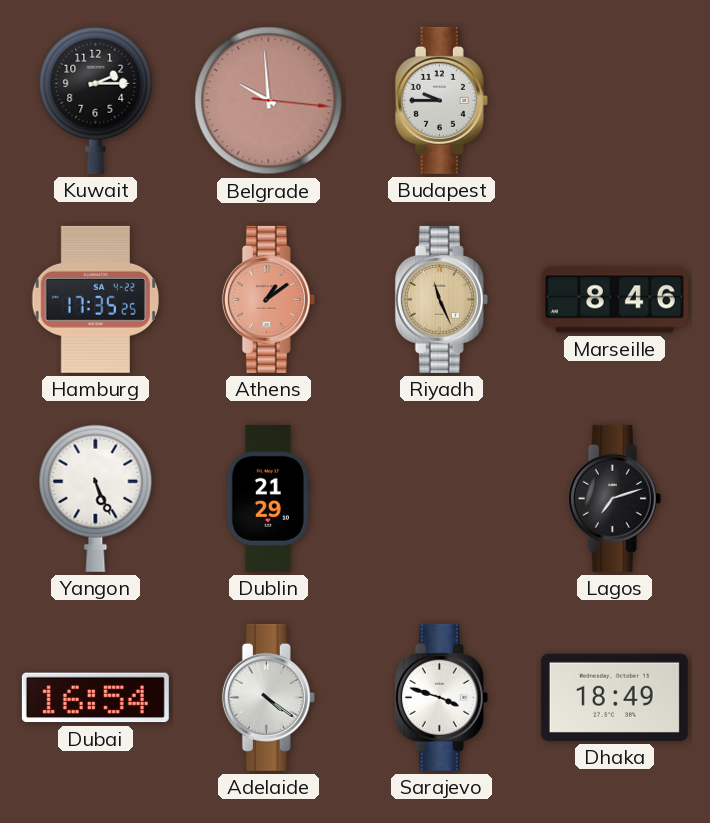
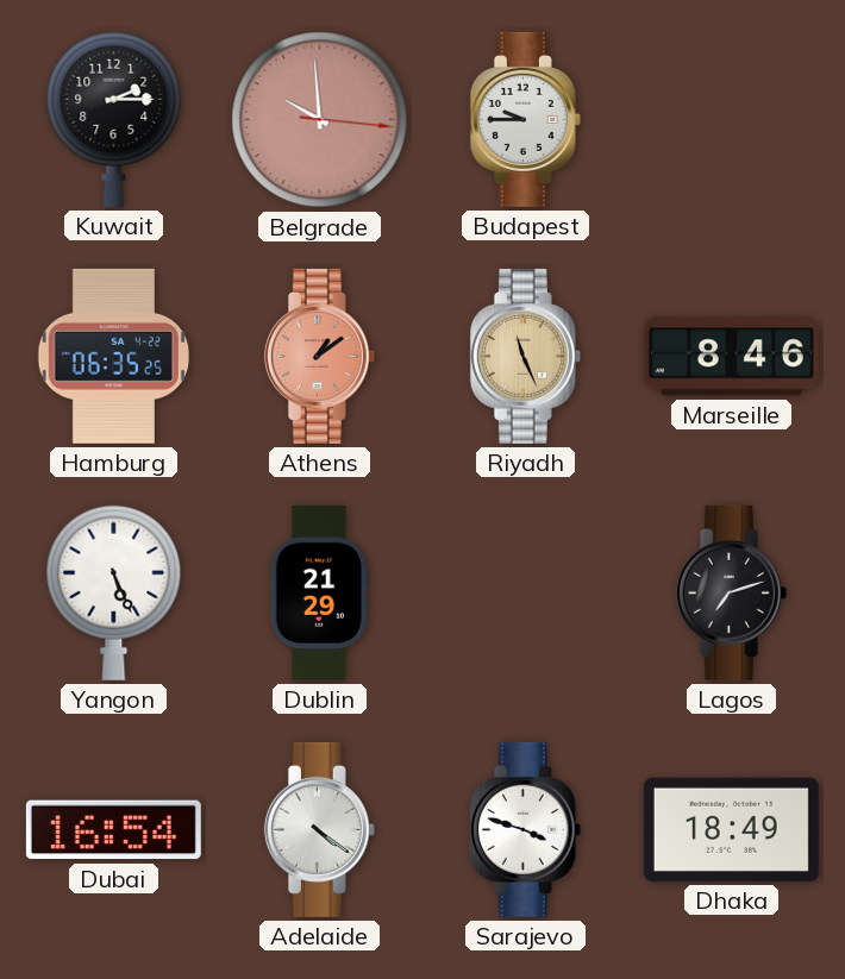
Hamburg: 17:35 -> 06:35 (113, 356)
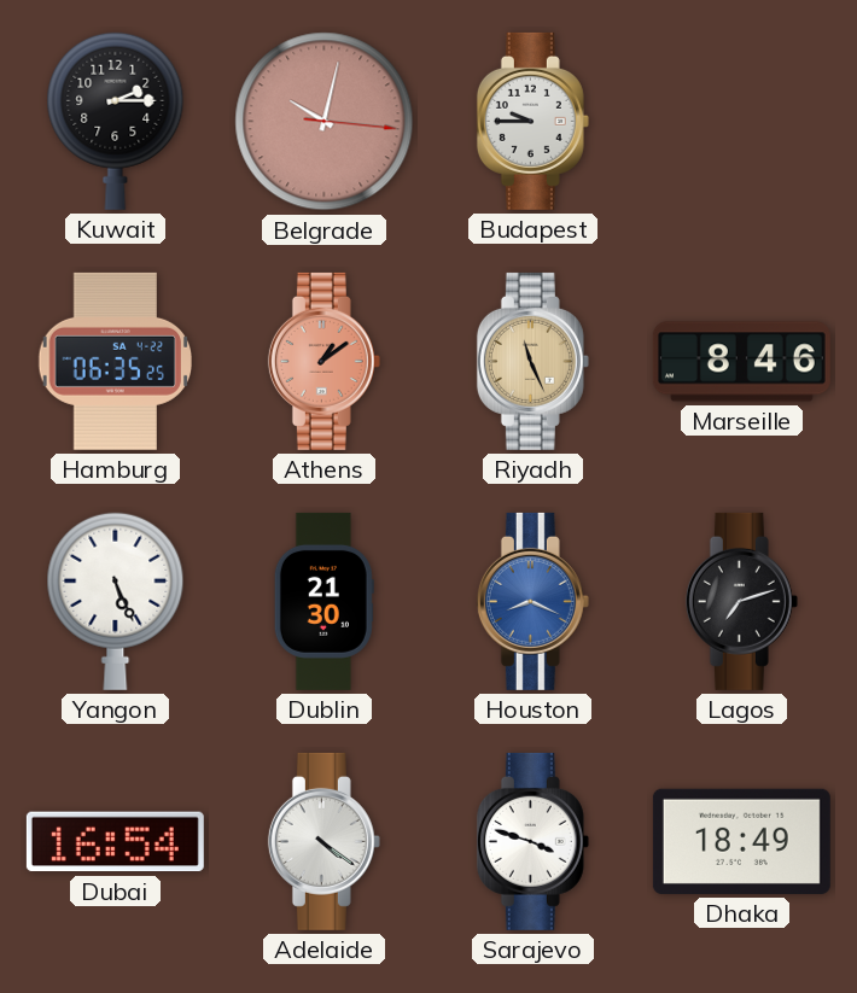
Belgrade: 9:59 -> 10:02 (325, 122)
Dublin: 21:29 -> 21:30 (323, 601)
Houston: none -> 8:19 (532, 601)
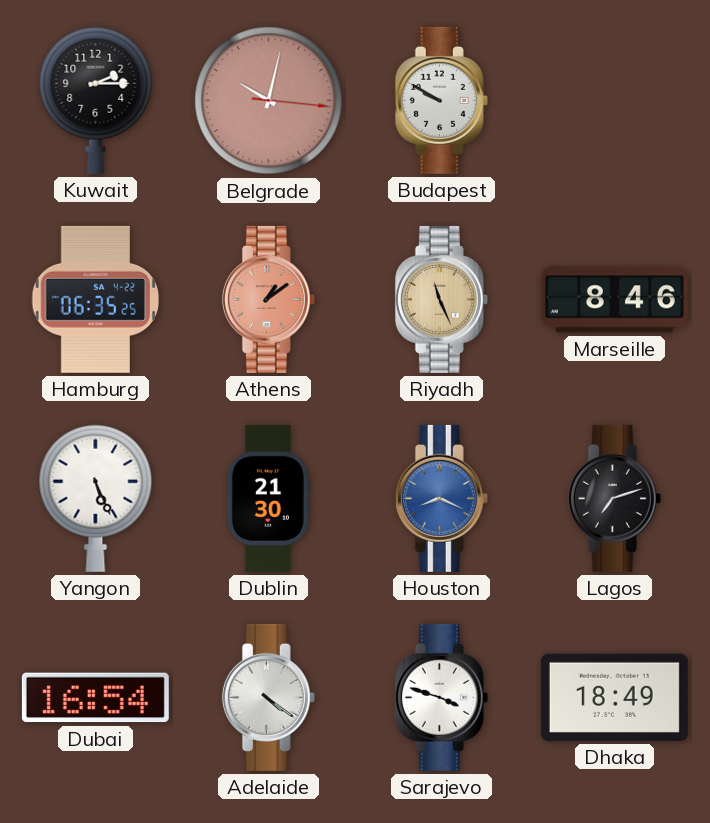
Budapest: 9:45 -> 9:50 (441, 100)
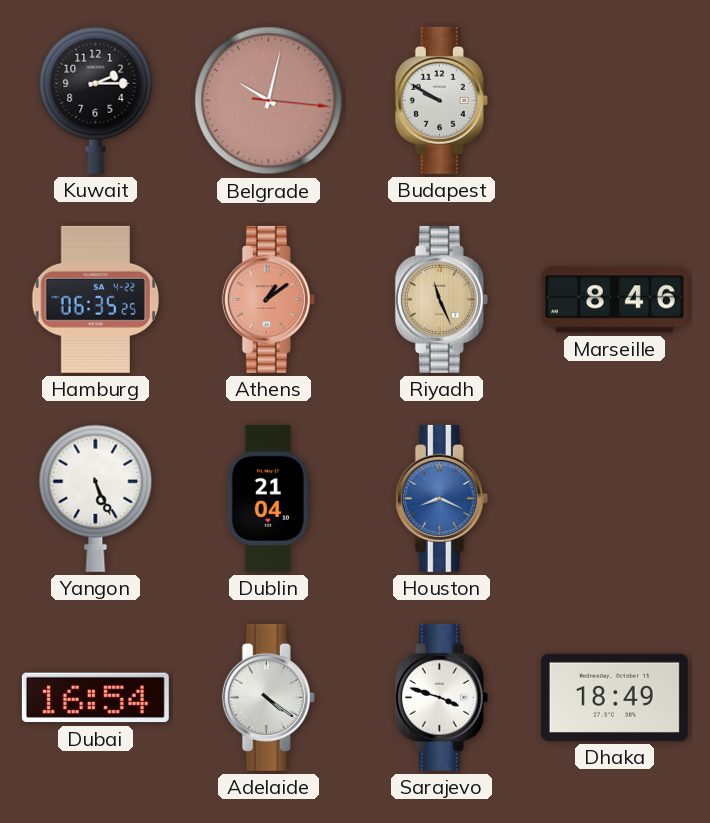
Dublin: 21:30 -> 21:04 (268, 498)
Lagos: 7:12 -> none (614, 498)
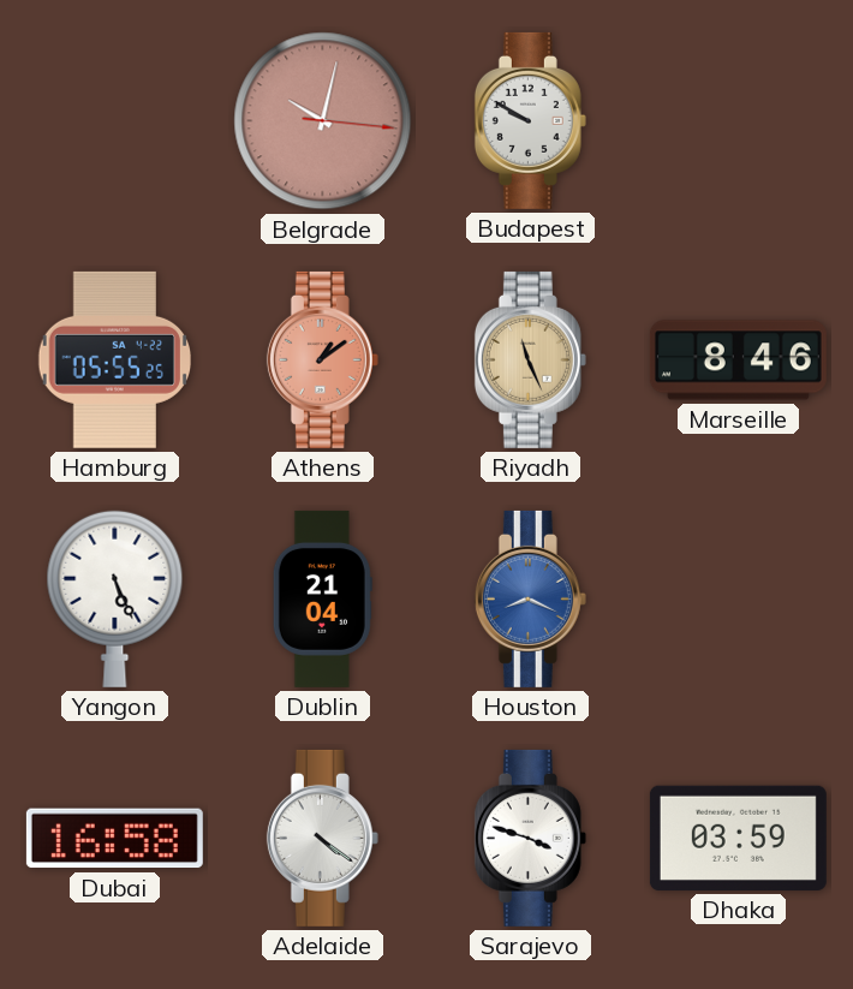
Kuwait: 2:15 -> none (96, 100)
Hamburg: 06:35 -> 05:55 (114, 359)
Dubai: 16:54 -> 16:58 (114, 839)
Dhaka: 18:49 -> 03:59 (738, 838)
